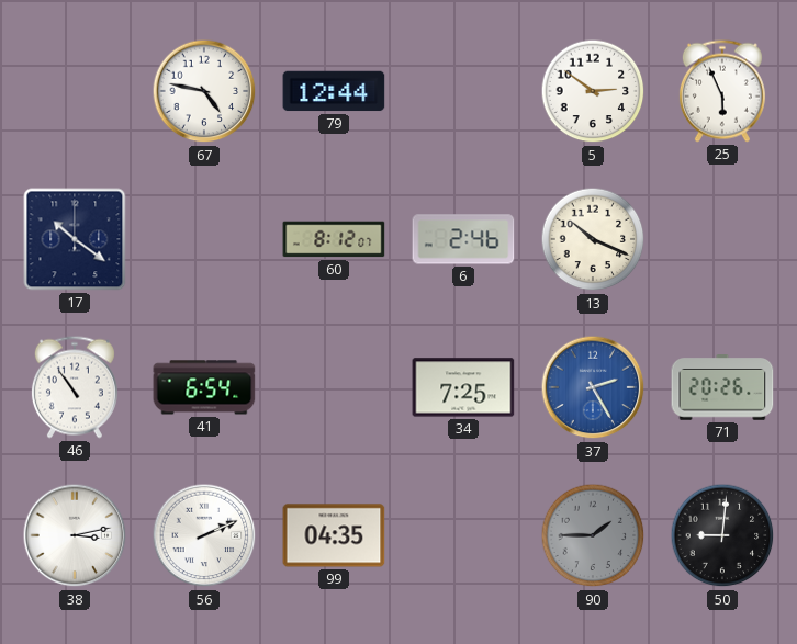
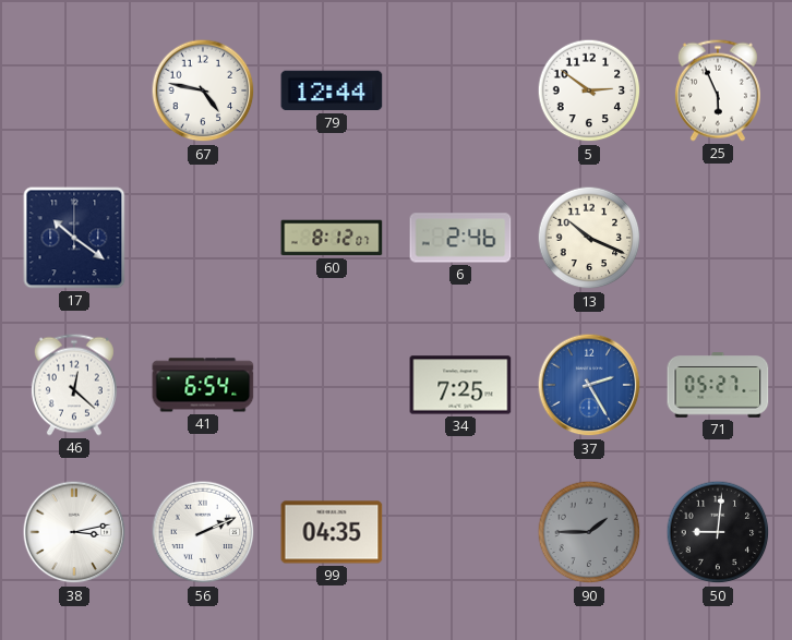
46: 10:54 -> 12:22 (74, 385)
71: 20:26 -> 05:27 (718, 385)
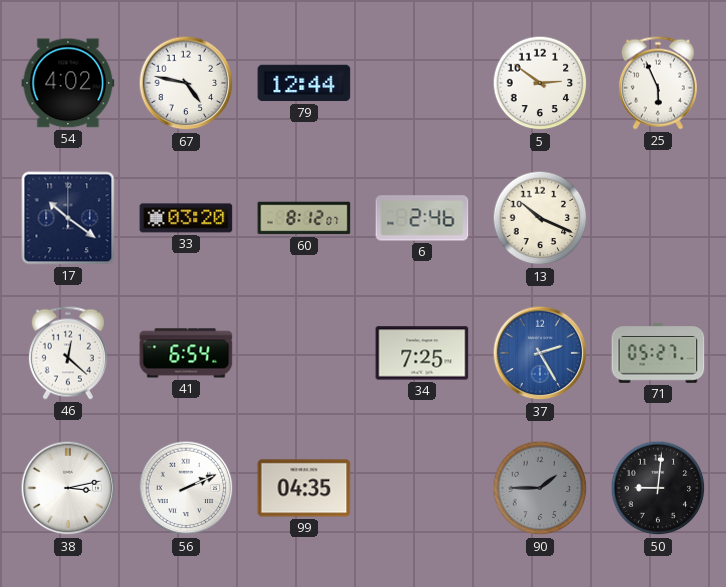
54: none -> 4:02 (68, 83)
33: none -> 03:20 (186, 218)
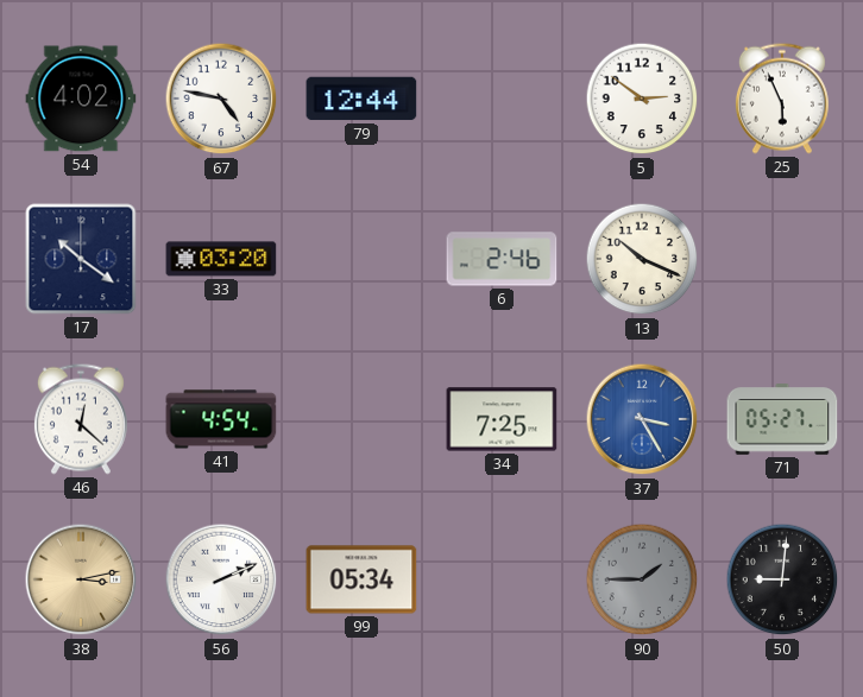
60: 8:12 -> none (304, 218)
41: 6:54 -> 4:54 (221, 419)
37: 2:25 -> 3:25 (642, 419)
38 dial: white -> champagne (81, 579)
99: 04:35 -> 05:34 (361, 579)
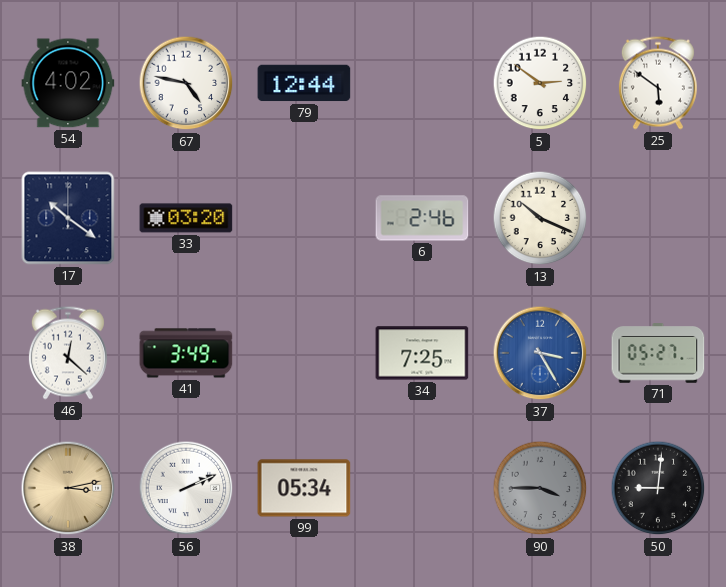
25: 5:56 -> 5:51 (658, 83)
41: 4:54 -> 3:49 (186, 353)
90: 1:45 -> 3:45 (540, 488)
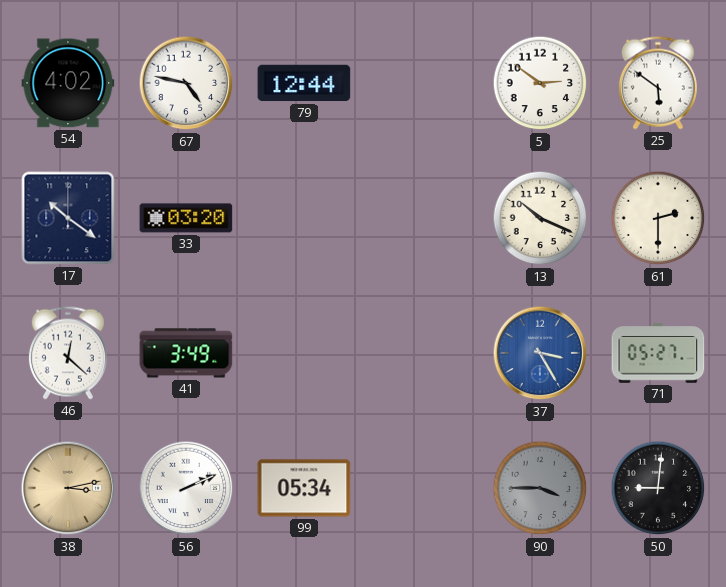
6: 2:46 -> none (422, 218)
61: none -> 2:30 (658, 218)
34: 7:25 -> none (422, 353)
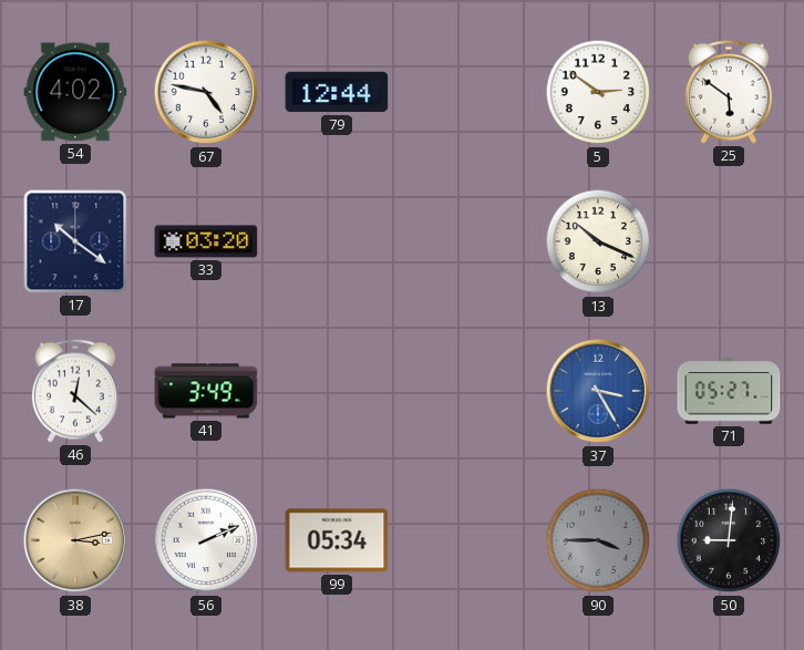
61: 2:30 -> none (658, 218)
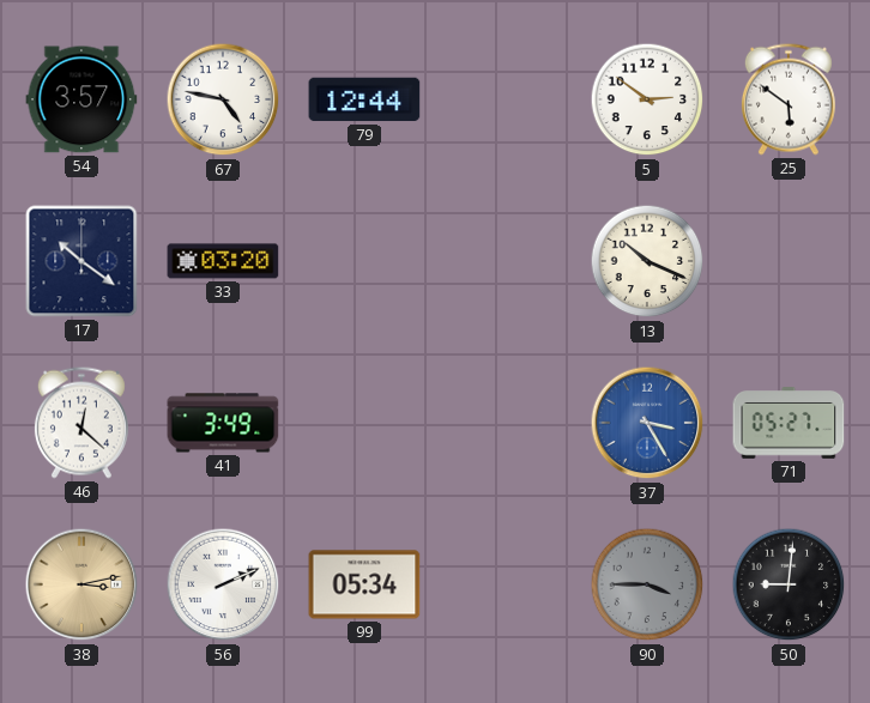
54: 4:02 -> 3:57 (81, 99)
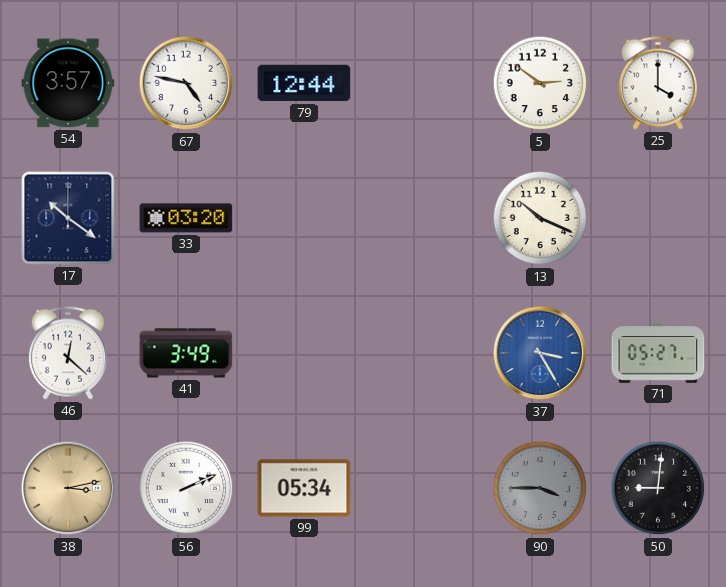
25: 5:51 -> 4:00 (658, 83)
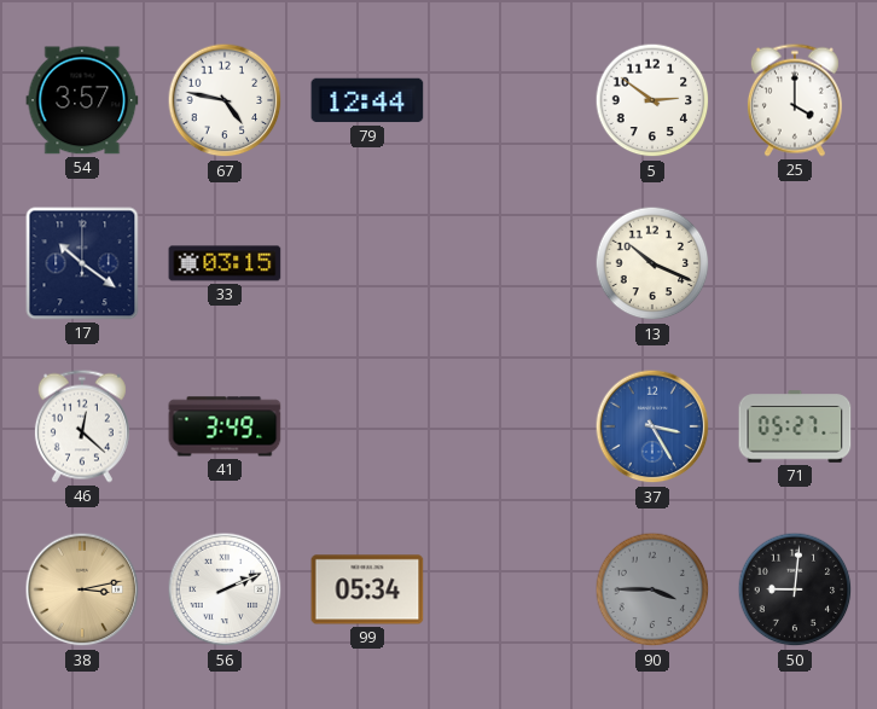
33: 03:20 -> 03:15 (225, 263)
